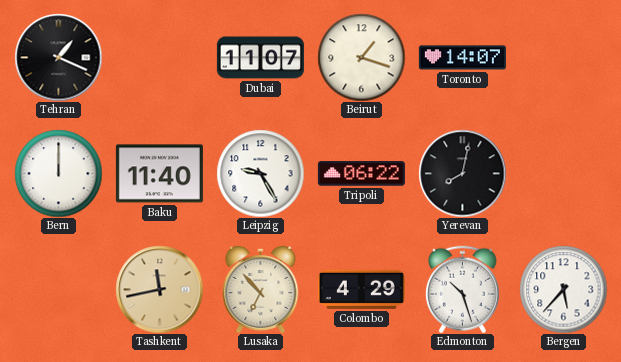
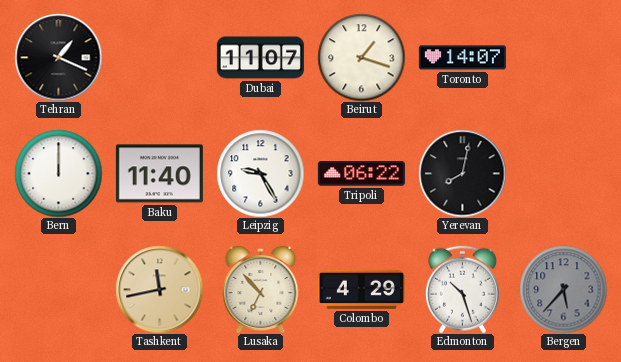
Bergen dial: white -> grey (563, 289)
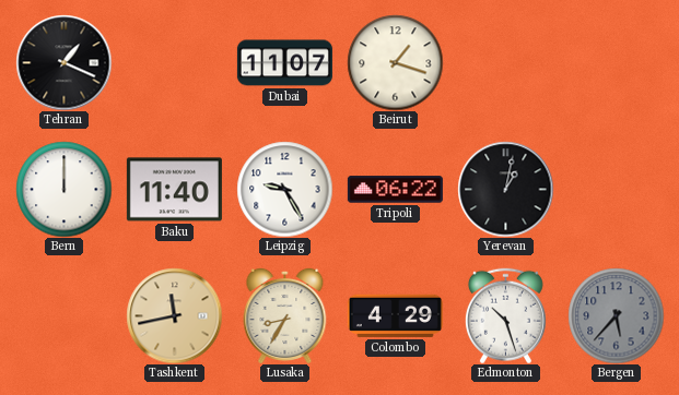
Toronto: 14:07 -> none (462, 58)
Yerevan: 8:02 -> 1:02 (505, 189)
Lusaka: 6:53 -> 8:35 (285, 315)
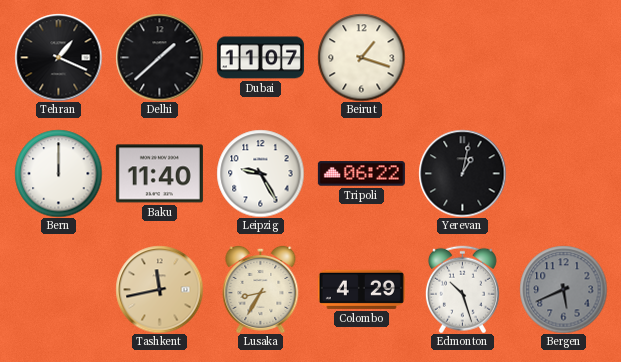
Delhi: none -> 1:38 (159, 57)
Bergen: 5:37 -> 5:41 (563, 289)
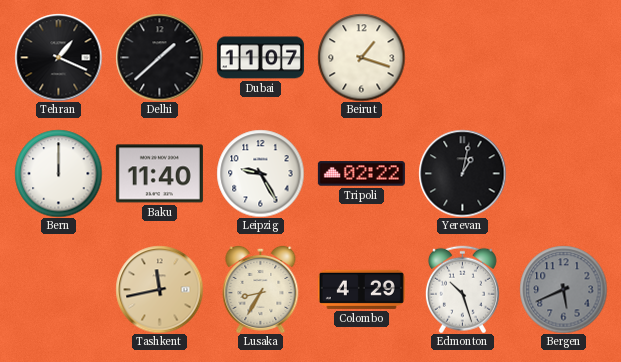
Tripoli: 06:22 -> 02:22 (361, 174)
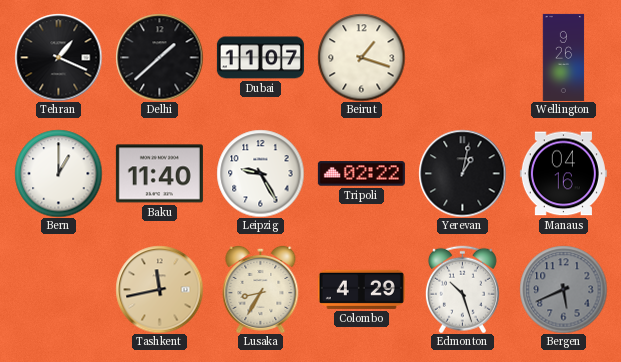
Wellington: none -> 9:26 (564, 57)
Bern: 12:00 -> 1:00 (58, 173)
Manaus: none -> 04:16 (563, 174)
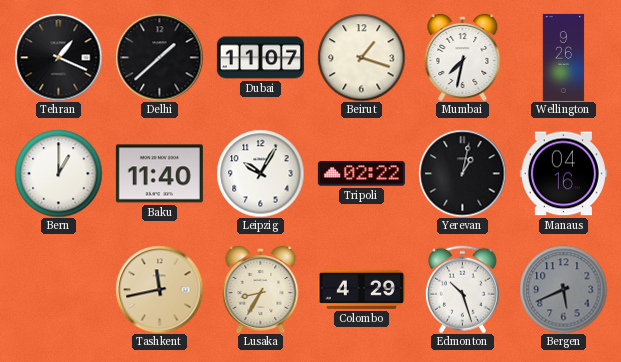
Mumbai: none -> 7:32 (463, 57)
Leipzig: 9:25 -> 10:05 (260, 173)
